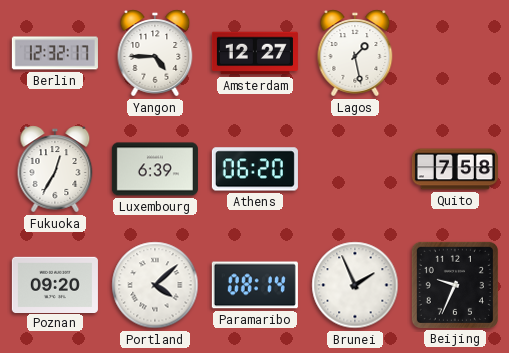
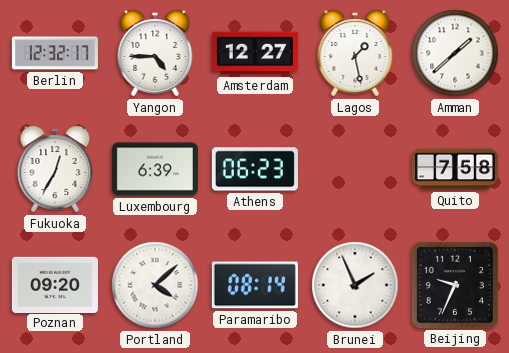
Amman: none -> 1:38 (455, 53)
Athens: 06:20 -> 06:23 (255, 169)
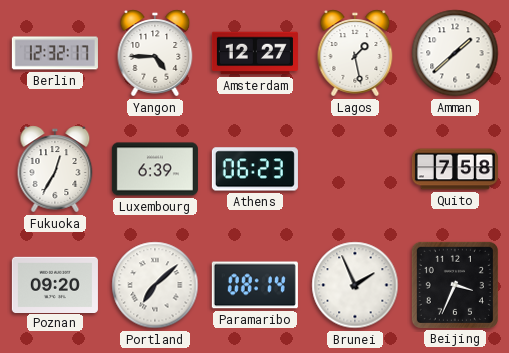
Portland: 4:08 -> 7:08 (155, 285)
Beijing: 9:34 -> 3:34 (455, 285)
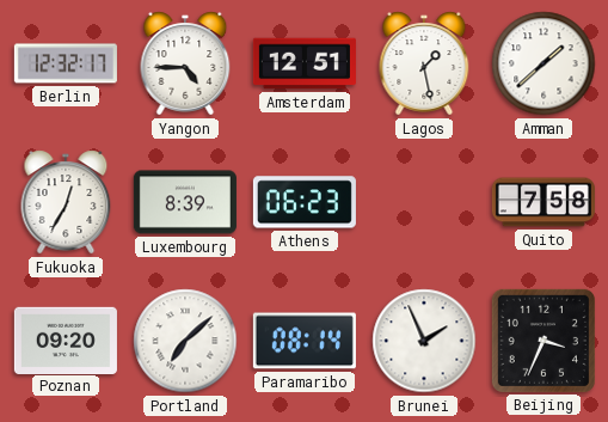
Amsterdam: 12:27 -> 12:51 (305, 63)
Luxembourg: 6:39 -> 8:39 (185, 202)
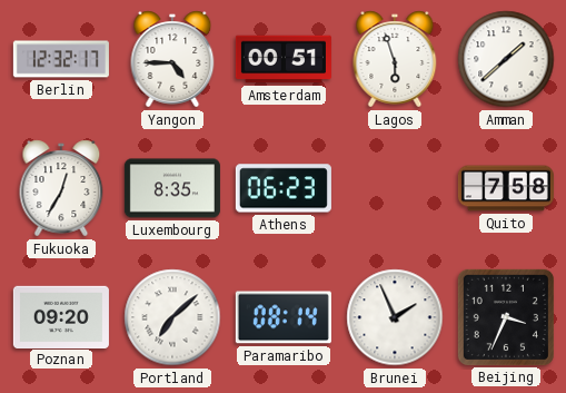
Amsterdam: 12:51 -> 00:51 (284, 59)
Lagos: 1:28 -> 5:57 (395, 59)
Luxembourg: 8:39 -> 8:35 (172, 188)
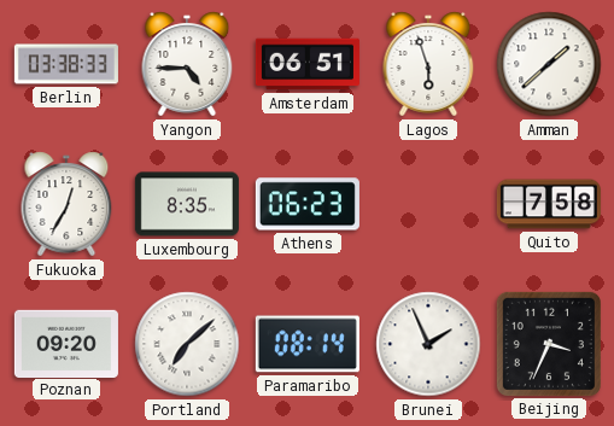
Berlin: 12:32 -> 03:38 (66, 64)
Amsterdam: 00:51 -> 06:51 (308, 64)
